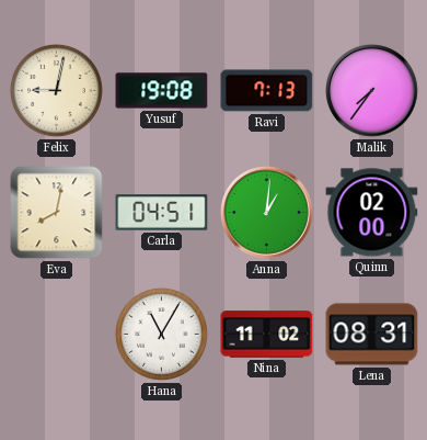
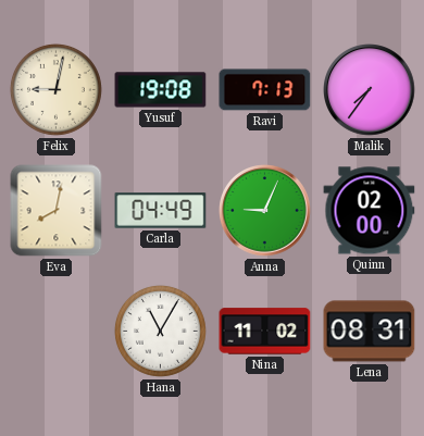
Carla: 04:51 -> 04:49 (161, 211)
Anna: 1:01 -> 9:04 (265, 211)
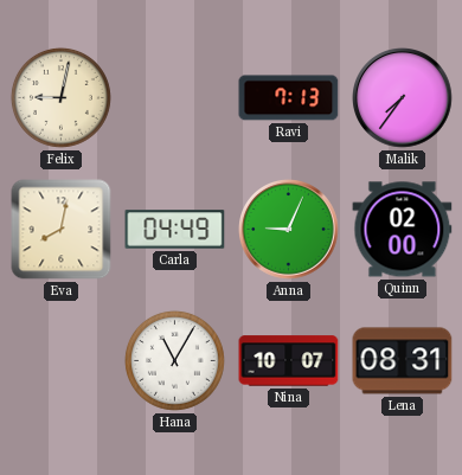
Yusuf: 19:08 -> none (161, 90)
Nina: 11:02 -> 10:07 (289, 361)
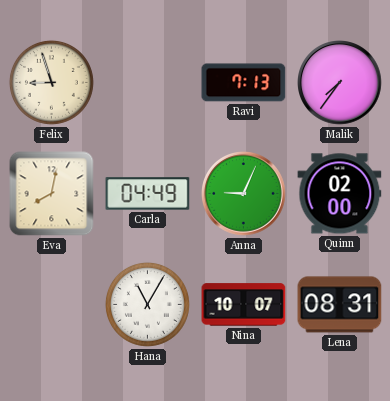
Felix: 9:02 -> 8:57 (51, 82)
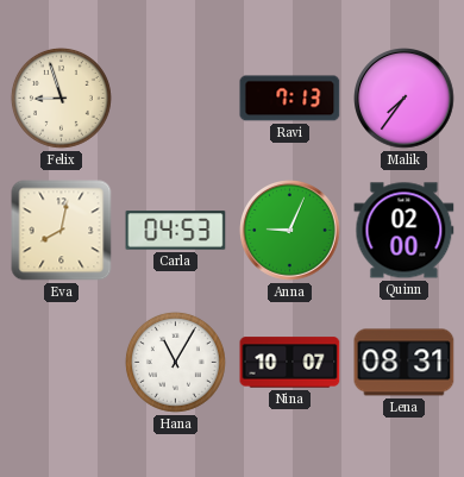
Carla: 04:49 -> 04:53 (176, 231)
